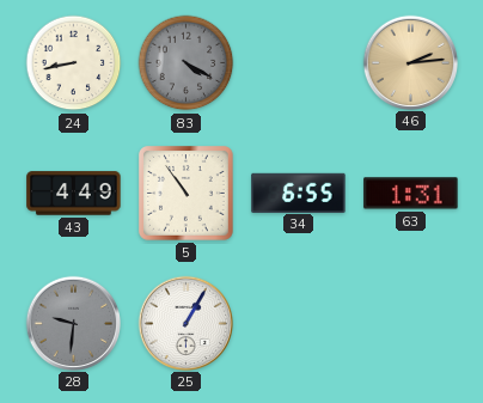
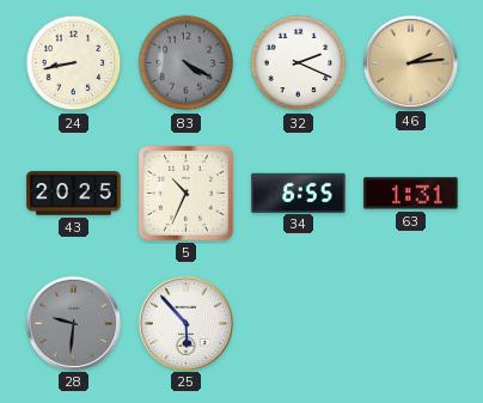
32: none -> 2:19 (299, 63)
43: 4:49 -> 20:25 (74, 194)
5: 10:54 -> 10:34 (187, 194)
25: 1:05 -> 5:53 (185, 323)
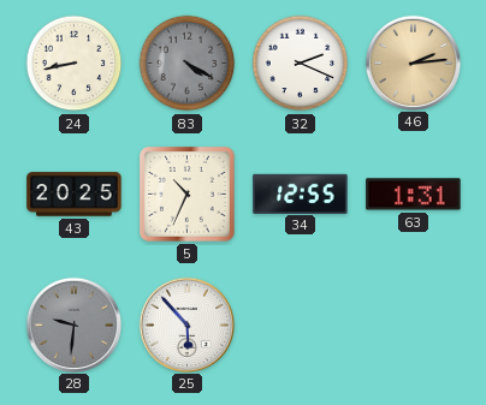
34: 6:55 -> 12:55 (301, 193)
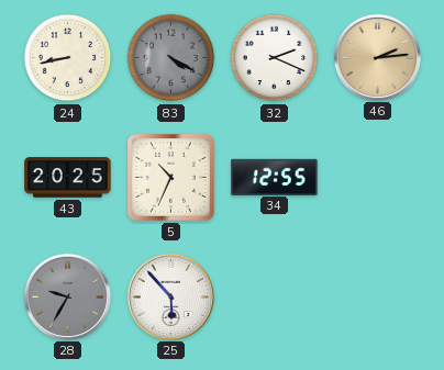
63: 1:31 -> none (414, 195)
28: 9:31 -> 9:35 (67, 296)
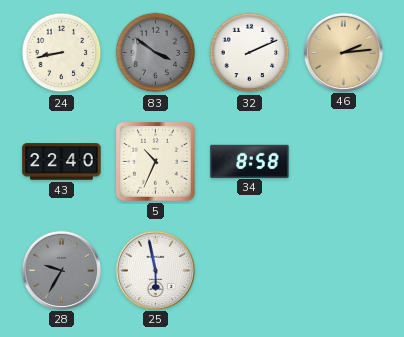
83: 4:20 -> 3:51 (156, 53)
32: 2:19 -> 2:11 (250, 53)
43: 20:25 -> 22:40 (62, 162)
34: 12:55 -> 8:58 (250, 161)
25: 5:53 -> 5:58 (155, 270)
